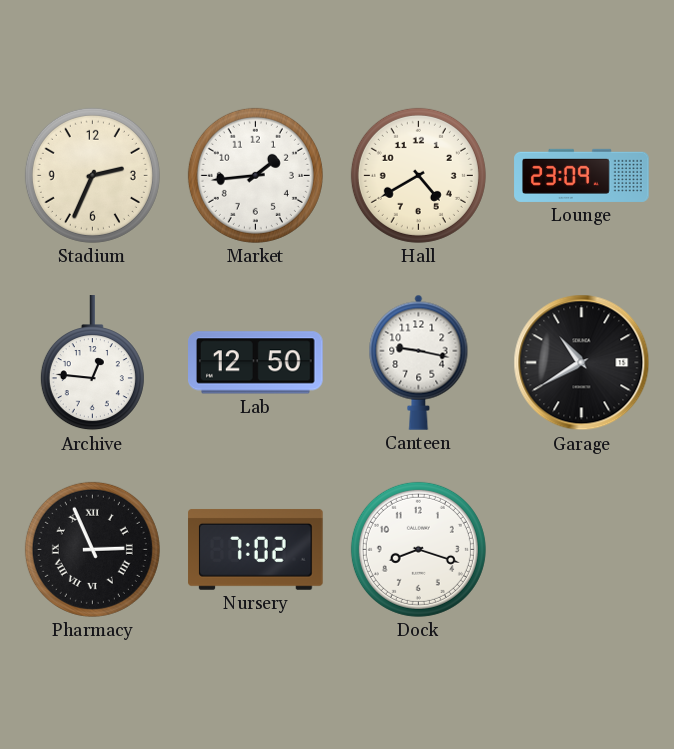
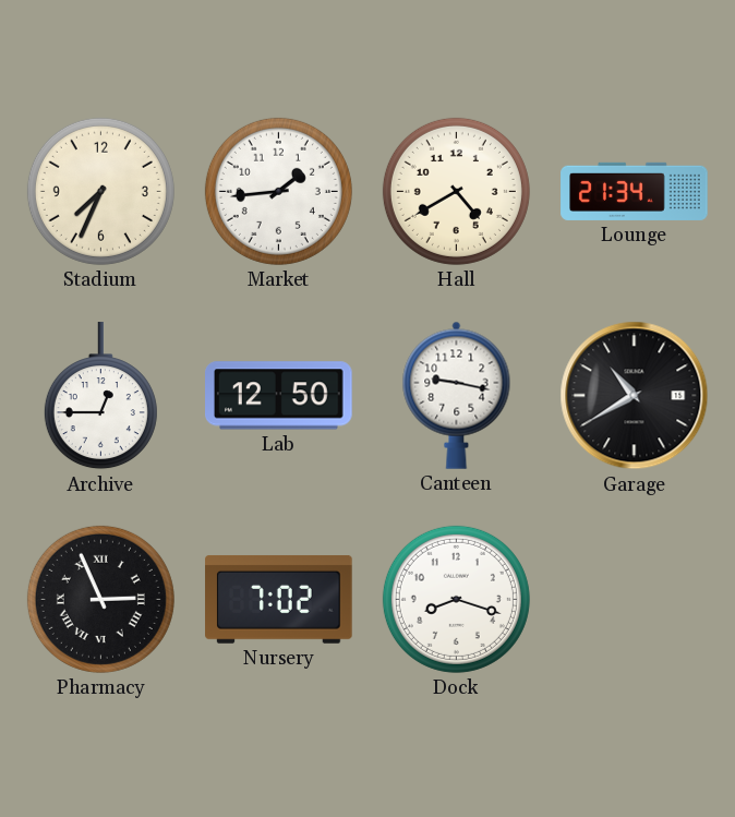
Stadium: 2:34 -> 7:34 (100, 191)
Lounge: 23:09 -> 21:34 (635, 191)
Archive: 12:46 -> 12:45 (100, 396)
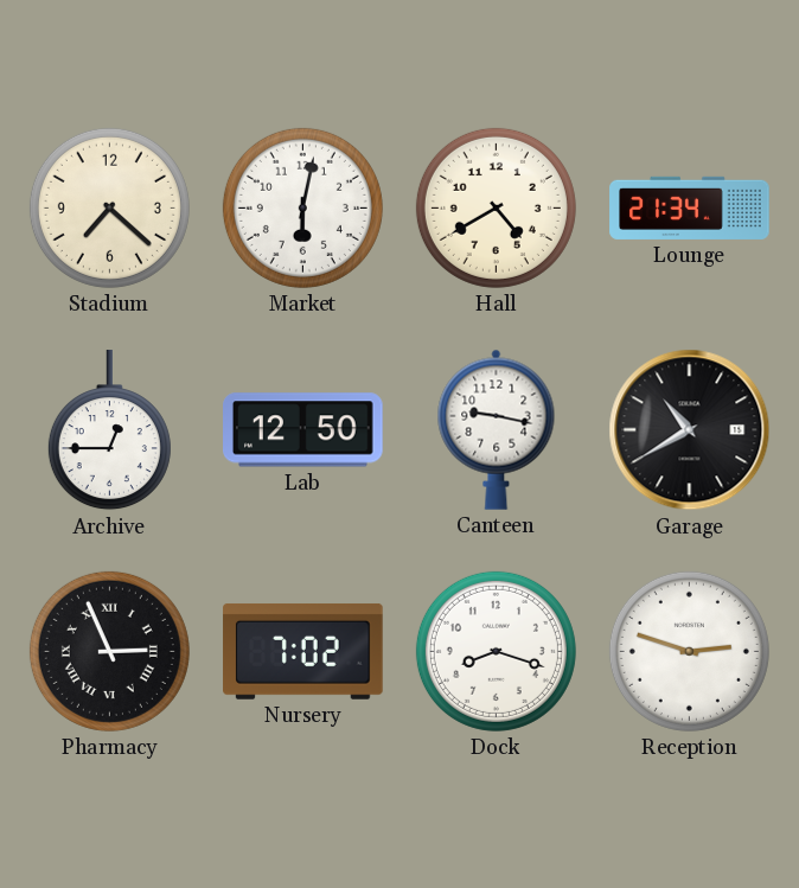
Stadium: 7:34 -> 7:22 (109, 207)
Market: 1:44 -> 6:02 (302, 207)
Reception: none -> 2:48 (689, 651)
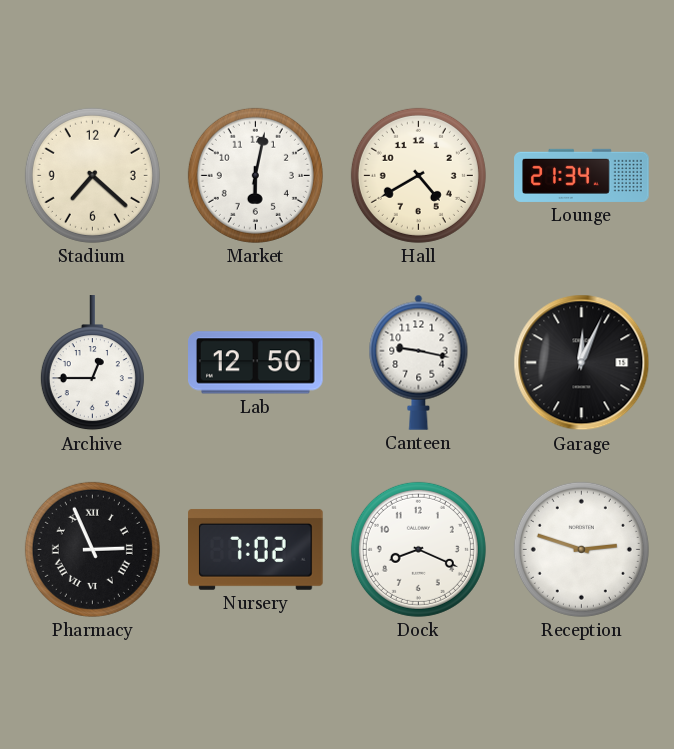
Garage: 10:40 -> 12:04 (582, 363)
Dock: 8:18 -> 8:19 (418, 549)
